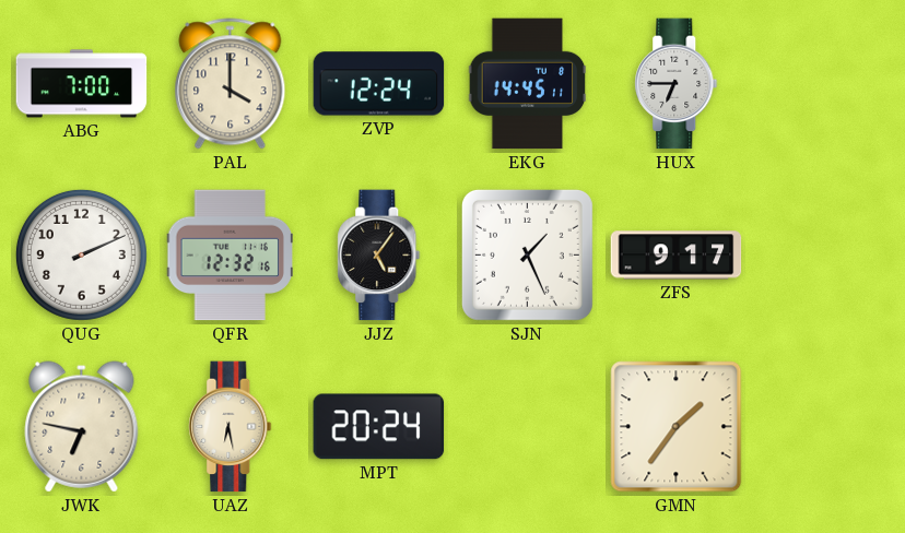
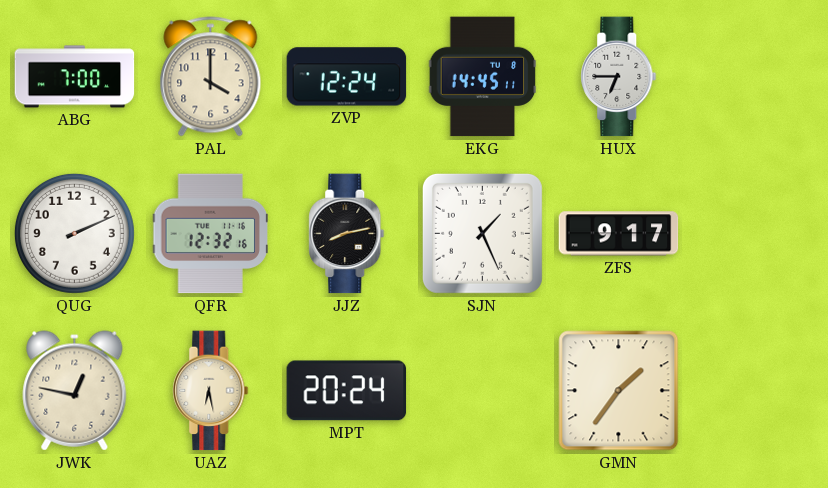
JJZ: 5:06 -> 8:13 (347, 234)
JWK: 6:47 -> 12:47 (75, 391)
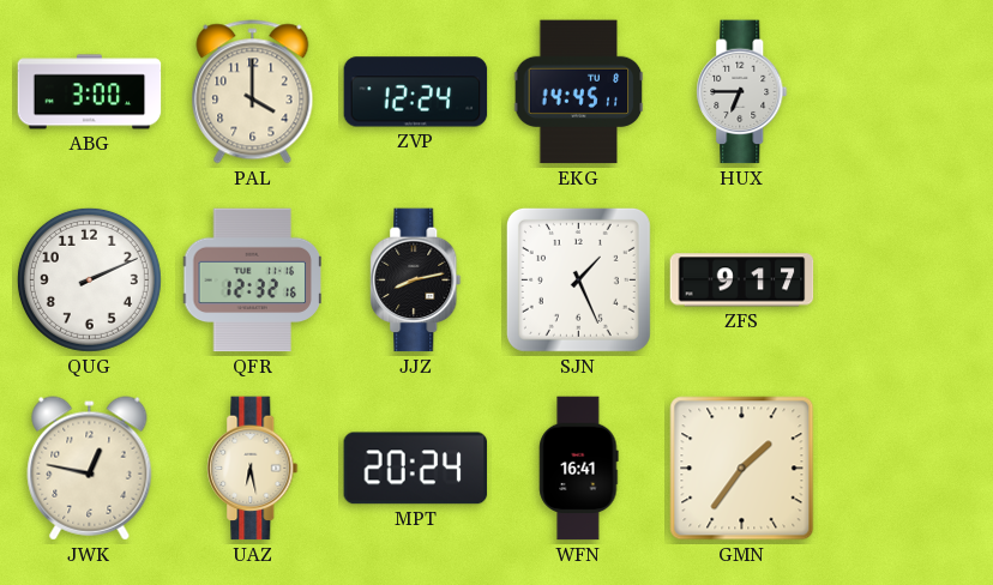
ABG: 7:00 -> 3:00 (90, 92)
WFN: none -> 16:41 (579, 469)
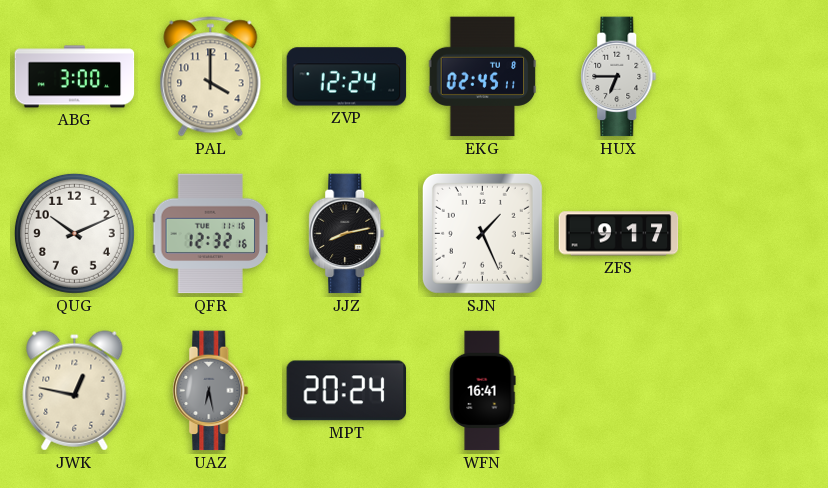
EKG: 14:45 -> 02:45 (483, 77)
QUG: 2:11 -> 10:11 (74, 233)
UAZ dial: cream -> grey (211, 391)
GMN: 1:36 -> none (742, 469)
